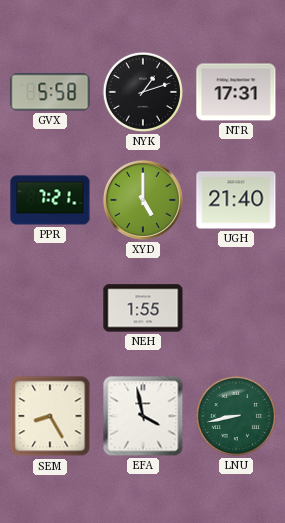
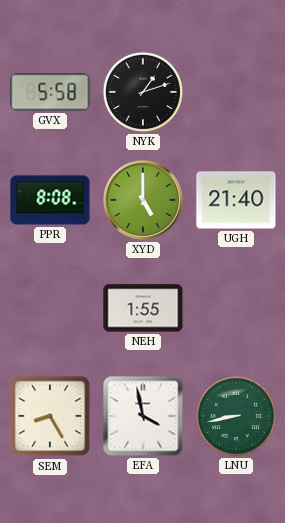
NTR: 17:31 -> none (236, 92)
PPR: 7:21 -> 8:08 (50, 200)
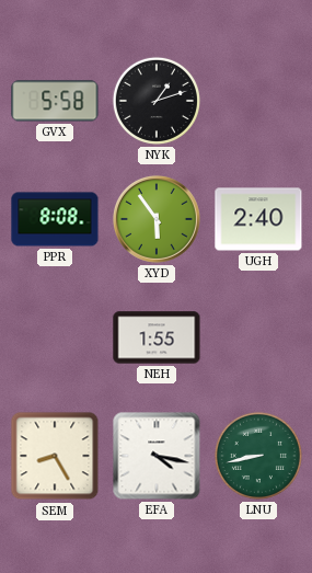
XYD: 5:00 -> 5:54 (157, 219)
UGH: 21:40 -> 2:40 (258, 219)
EFA: 3:58 -> 4:17 (157, 456)
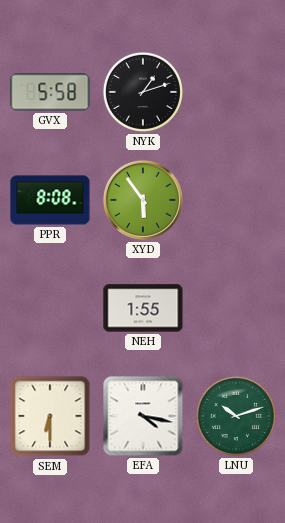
UGH: 2:40 -> none (258, 219)
SEM: 8:25 -> 6:30 (50, 416)
LNU: 8:43 -> 10:12 (236, 416)
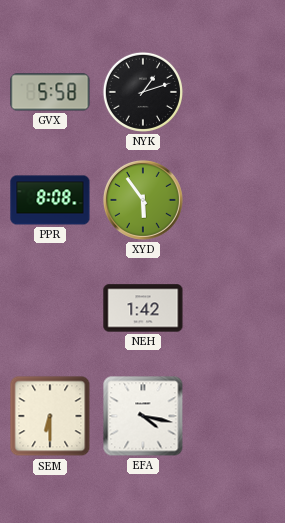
NEH: 1:55 -> 1:42 (143, 308)
LNU: 10:12 -> none (236, 416)
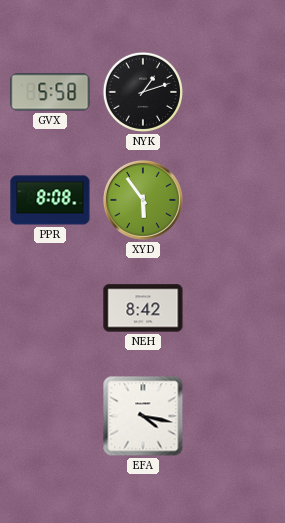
NEH: 1:42 -> 8:42 (143, 308)
SEM: 6:30 -> none (50, 416)
